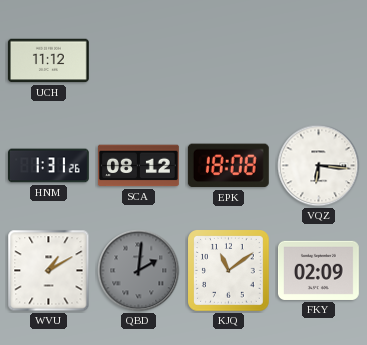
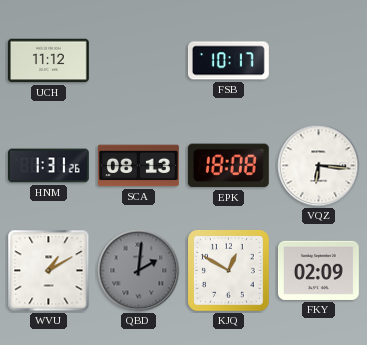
FSB: none -> 10:17 (228, 61)
SCA: 08:12 -> 08:13 (138, 166)
KJQ: 11:09 -> 12:50 (229, 271)
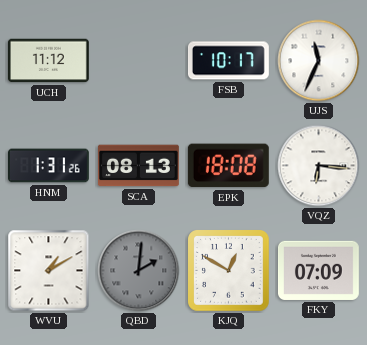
UJS: none -> 11:34 (319, 61)
FKY: 02:09 -> 07:09 (318, 270)
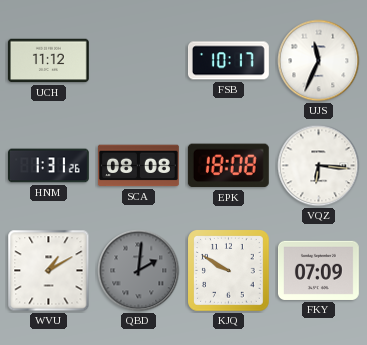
SCA: 08:13 -> 08:08 (138, 166)
KJQ: 12:50 -> 9:50 (229, 271)
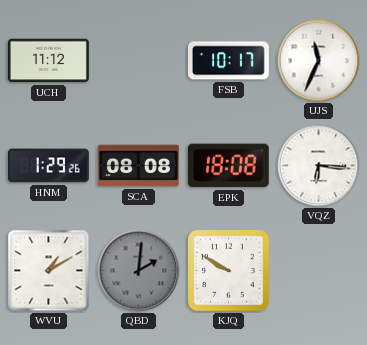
HNM: 1:31 -> 1:29 (49, 166)
FKY: 07:09 -> none (318, 270)
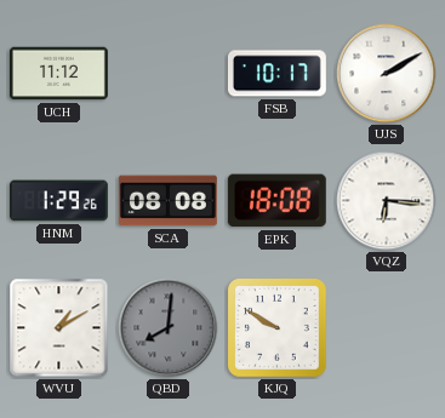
UJS: 11:34 -> 2:10 (387, 74)
QBD: 2:01 -> 8:01 (169, 328)
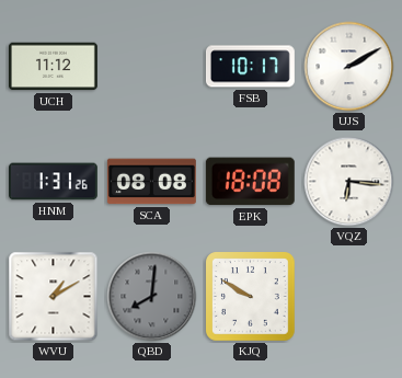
HNM: 1:29 -> 1:31 (54, 182)
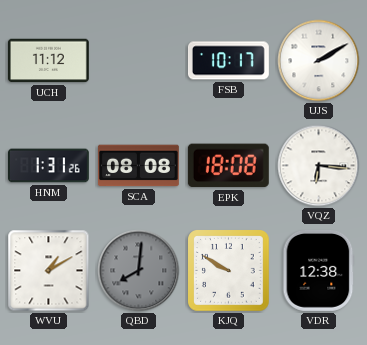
VDR: none -> 12:38 (319, 270)
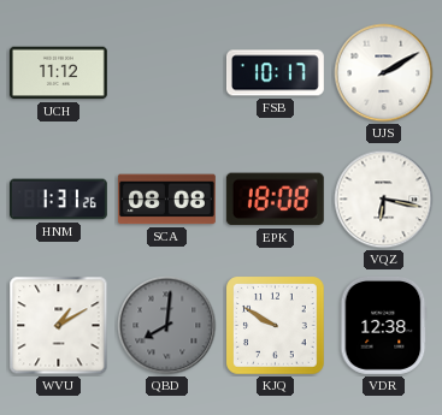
VQZ: 6:16 -> 6:17 (384, 200)
